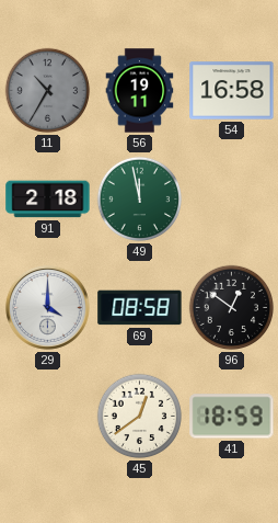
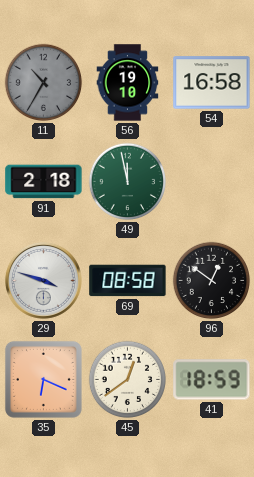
56: 19:11 -> 19:10 (128, 83)
29: 4:00 -> 3:48 (43, 280)
35: none -> 6:19 (43, 379)
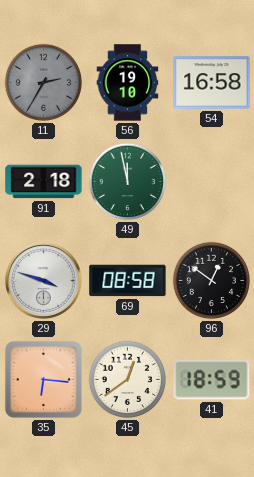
11: 10:35 -> 2:35 (44, 83)
35: 6:19 -> 6:16 (43, 379)
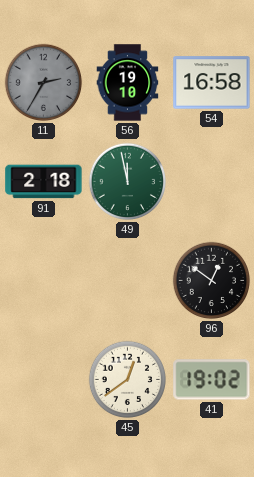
29: 3:48 -> none (43, 280)
69: 08:58 -> none (128, 281)
35: 6:16 -> none (43, 379)
41: 18:59 -> 19:02 (212, 380)
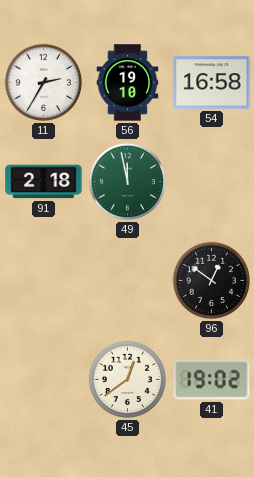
11 dial: grey -> white (44, 83)
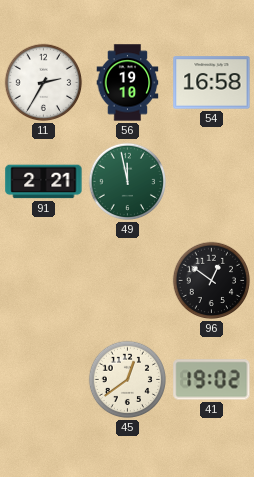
91: 2:18 -> 2:21 (44, 182)
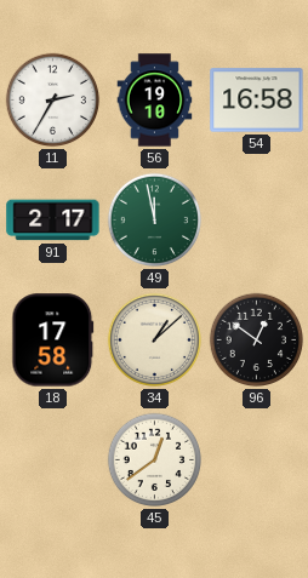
91: 2:21 -> 2:17 (53, 221)
18: none -> 17:58 (53, 340)
34: none -> 1:08 (155, 340)
41: 19:02 -> none (212, 380)
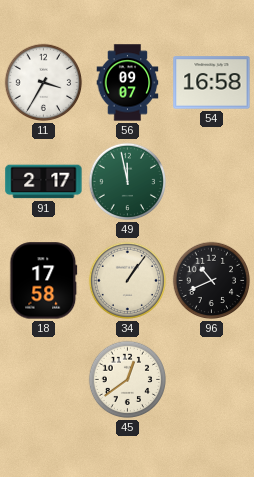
11: 2:35 -> 3:35 (44, 83)
56: 19:10 -> 09:07 (128, 83)
34: 1:08 -> 1:06 (128, 281)
96: 12:51 -> 10:41 (212, 281)
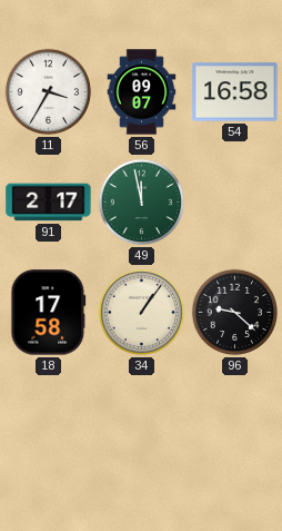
96: 10:41 -> 9:22 (235, 313)
45: 12:39 -> none (128, 380)
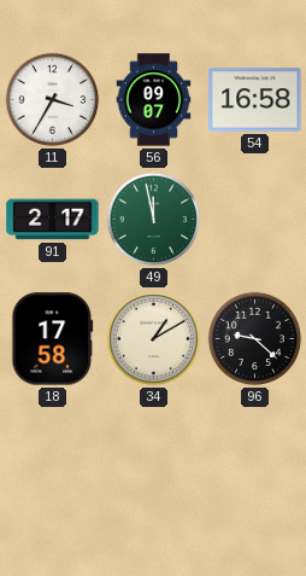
34: 1:06 -> 1:10 (154, 339)
